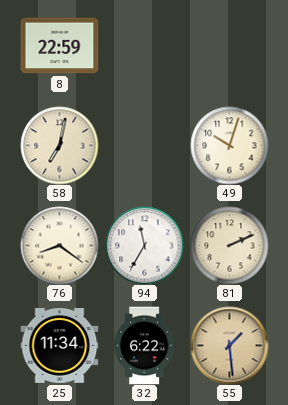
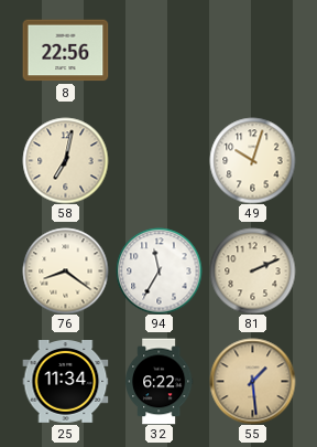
8: 22:59 -> 22:56 (65, 51)
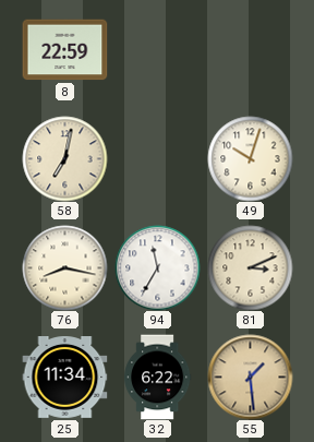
8: 22:56 -> 22:59 (64, 50)
76: 8:21 -> 8:17 (64, 267)
81: 2:11 -> 3:11 (250, 267)
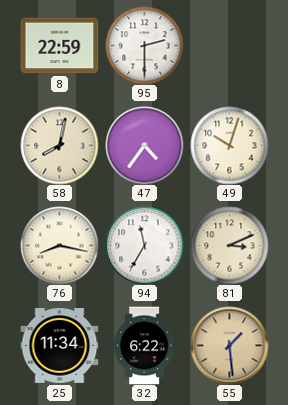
95: none -> 2:30 (144, 45)
58: 7:02 -> 8:02 (59, 145)
47: none -> 4:36 (144, 145)
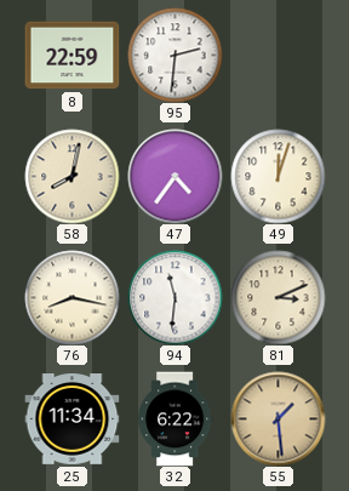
95: 2:30 -> 2:31 (174, 55)
49: 10:03 -> 12:03 (278, 176)
94: 11:35 -> 11:31 (174, 297)
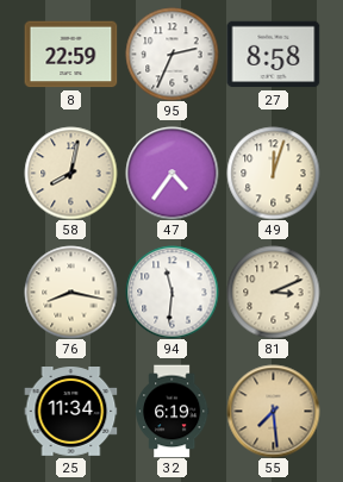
95: 2:31 -> 2:34 (171, 54)
27: none -> 8:58 (273, 55)
32: 6:22 -> 6:19 (173, 411)
55: 1:29 -> 7:29 (273, 411)
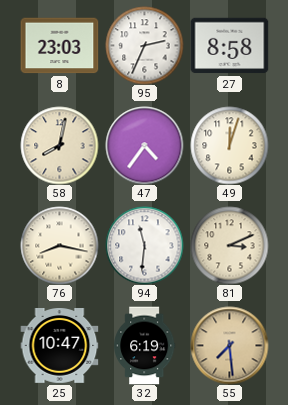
8: 22:59 -> 23:03 (59, 46)
25: 11:34 -> 10:47 (59, 346)
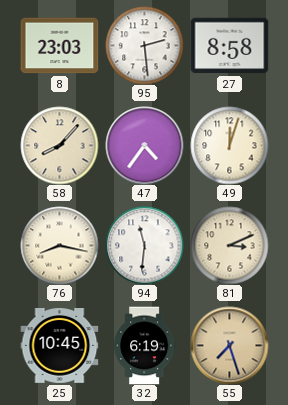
95: 2:34 -> 2:29 (144, 45)
58: 8:02 -> 8:07 (59, 145)
25: 10:47 -> 10:45 (59, 346)
55: 7:29 -> 7:27 (229, 345)
